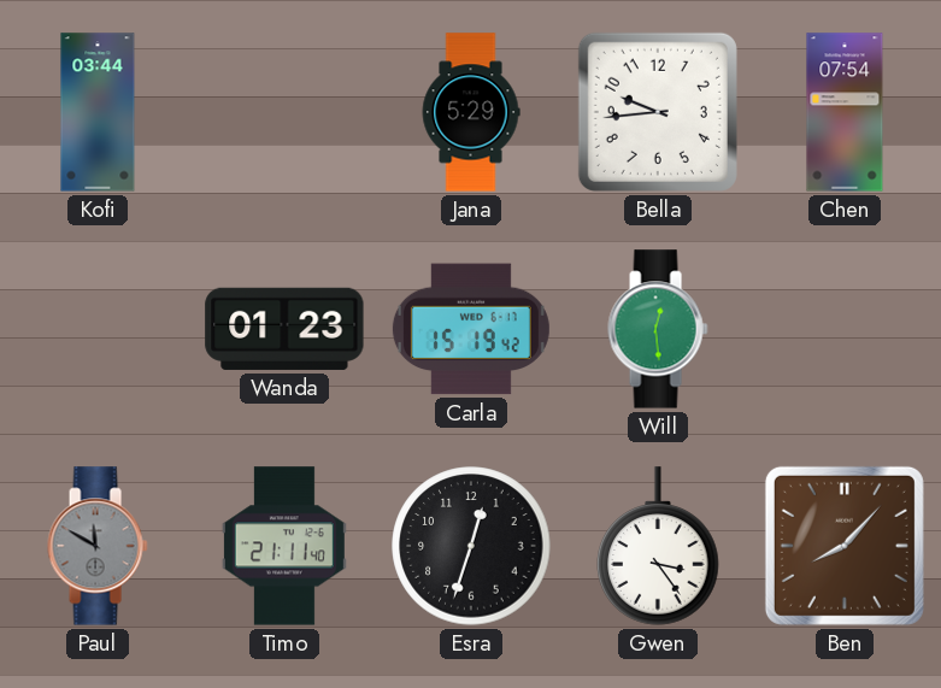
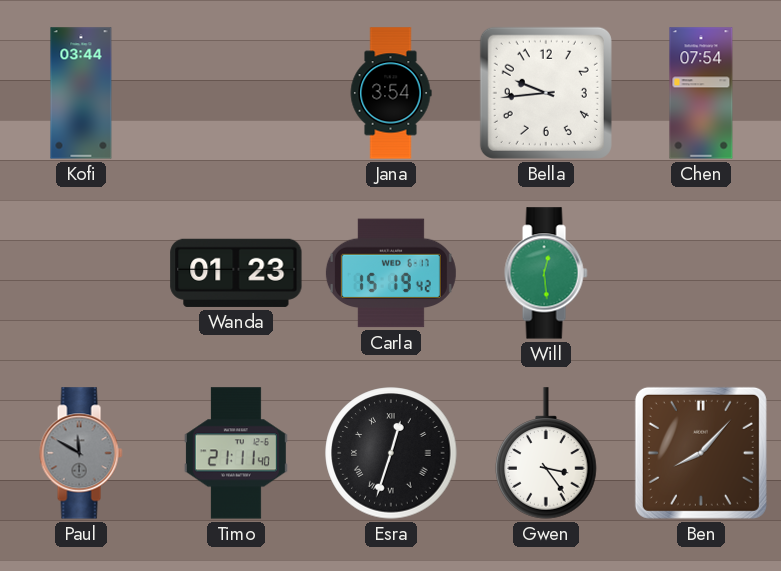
Jana: 5:29 -> 3:54 (391, 93)
Esra numerals: Arabic -> Roman (391, 453)
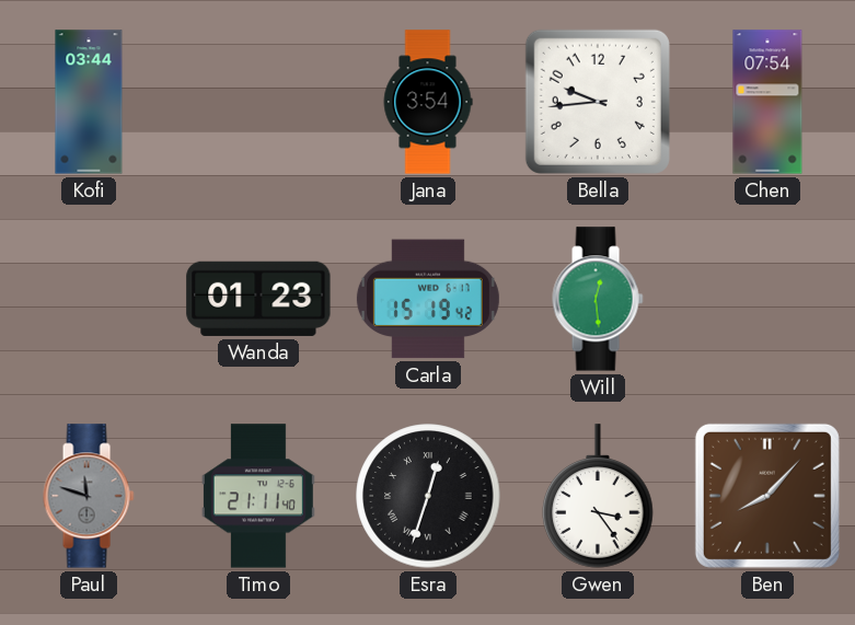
Paul: 11:50 -> 11:48 (89, 496)
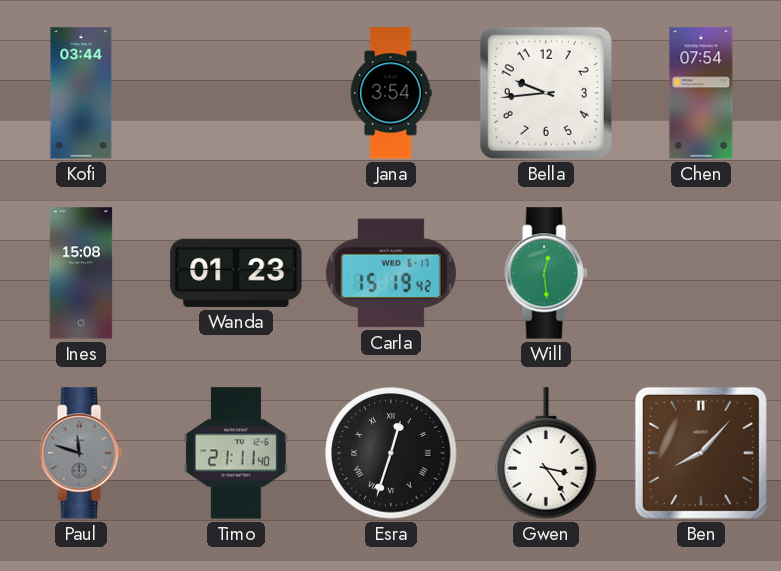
Ines: none -> 15:08 (81, 273)
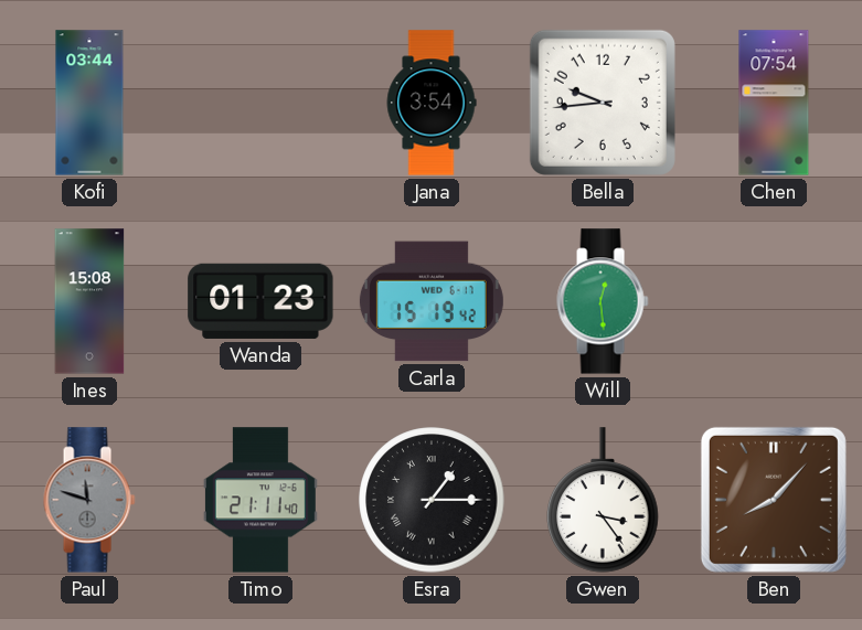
Esra: 12:33 -> 1:15 (432, 500)
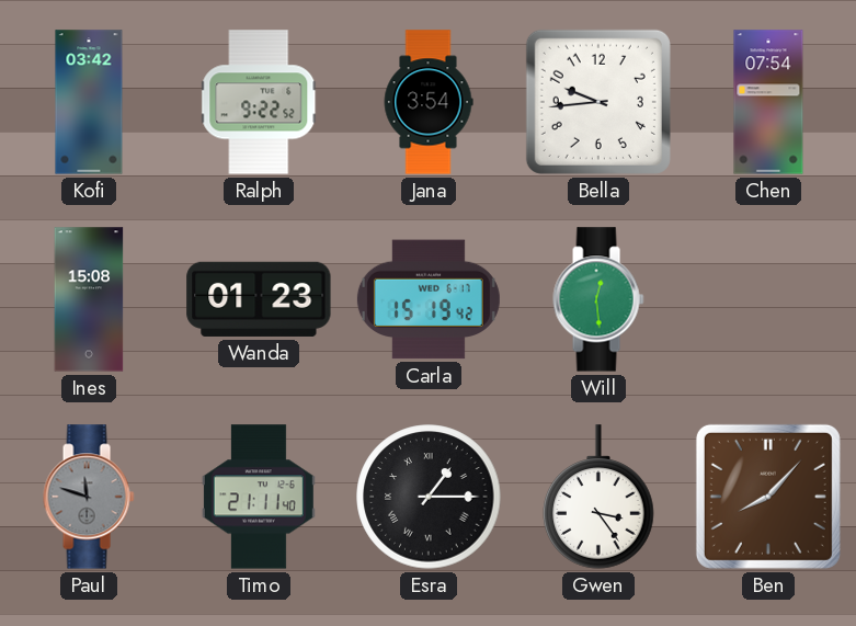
Kofi: 03:44 -> 03:42 (89, 102)
Ralph: none -> 9:22 (260, 102)
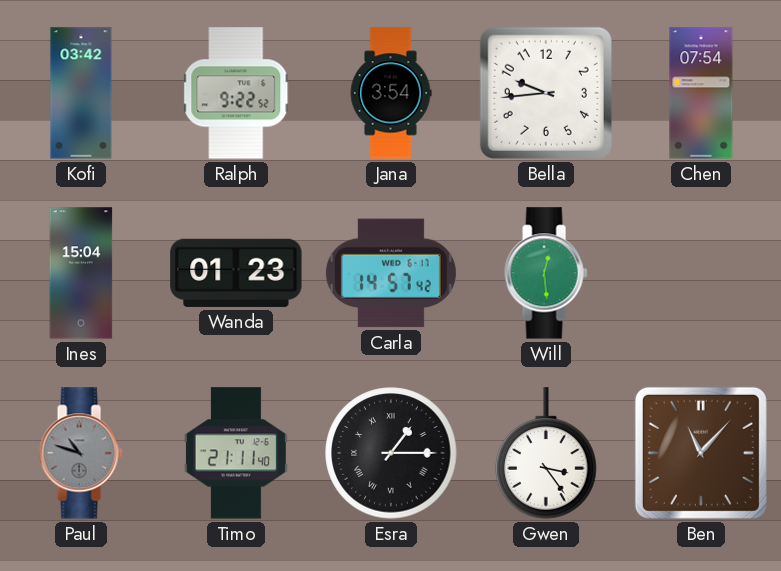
Ines: 15:08 -> 15:04 (81, 273)
Carla: 15:19 -> 14:57 (391, 273)
Paul: 11:48 -> 10:48 (81, 453)
Ben: 8:07 -> 11:07 (701, 453)
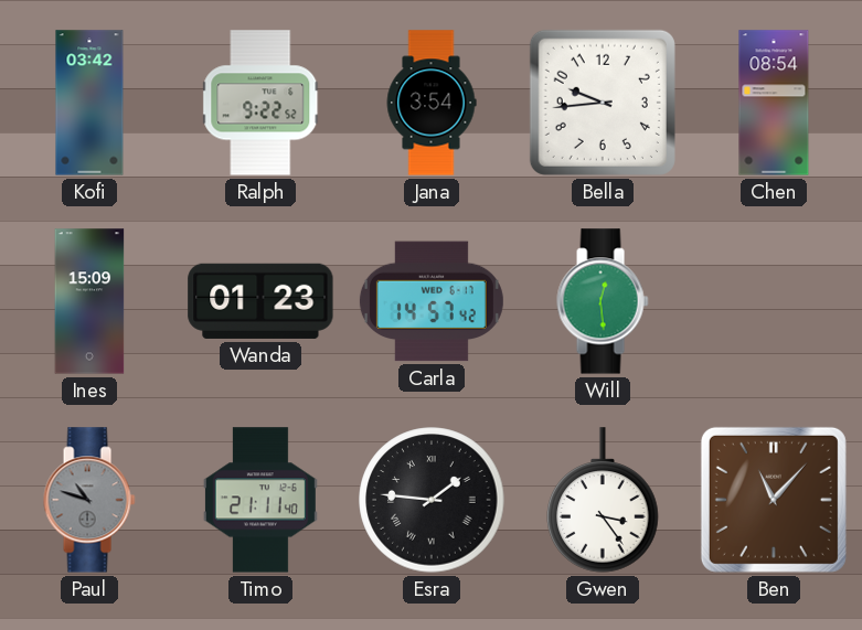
Chen: 07:54 -> 08:54 (774, 103)
Ines: 15:04 -> 15:09 (89, 301)
Esra: 1:15 -> 1:46 (432, 500)
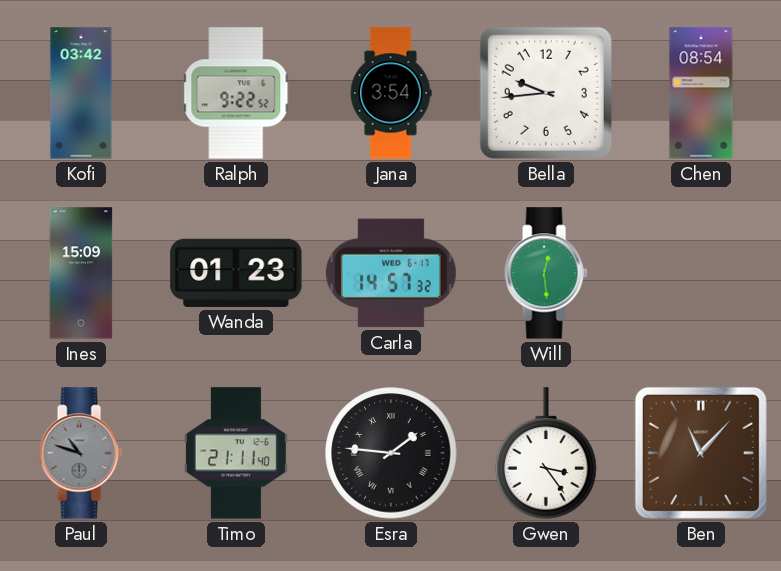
Carla: 14:57:42 -> 14:57:32 (391, 273)
